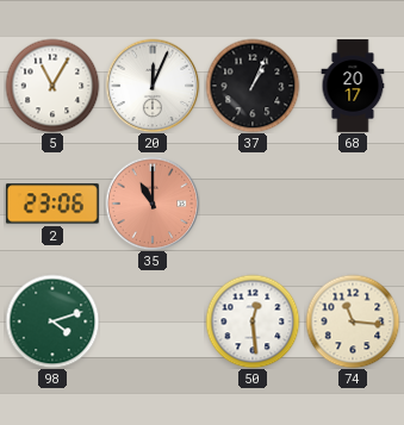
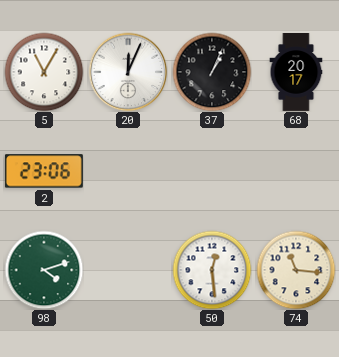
35: 11:00 -> none (153, 204)
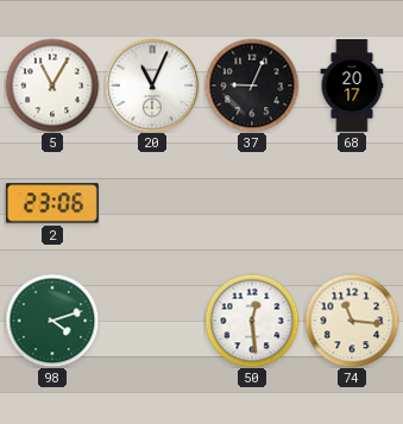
20: 12:04 -> 11:04 (152, 86)
37: 1:04 -> 9:04 (252, 86)
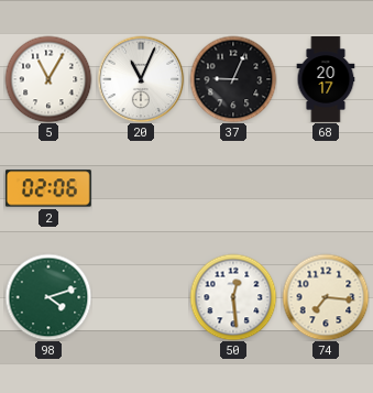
2: 23:06 -> 02:06 (48, 188)
74: 11:16 -> 7:16 (326, 297)
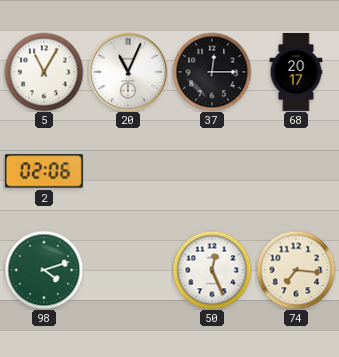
37: 9:04 -> 12:15 (212, 72)
50: 12:29 -> 12:26 (212, 270)
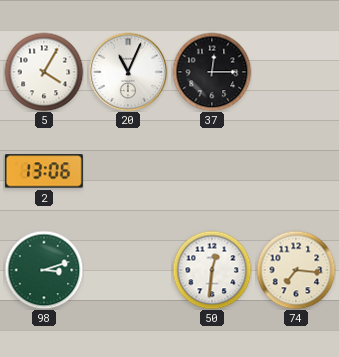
5: 11:05 -> 4:05 (44, 72)
68: 20:17 -> none (296, 73)
2: 02:06 -> 13:06 (44, 171)
98: 4:12 -> 3:12 (44, 270)
50: 12:26 -> 12:31 (212, 270)
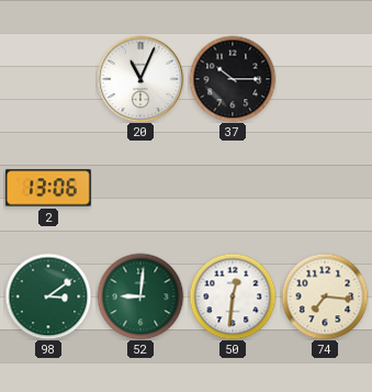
5: 4:05 -> none (44, 72)
37: 12:15 -> 10:15 (233, 79)
98: 3:12 -> 3:09 (48, 296)
52: none -> 9:01 (140, 296)
